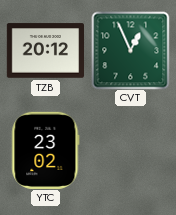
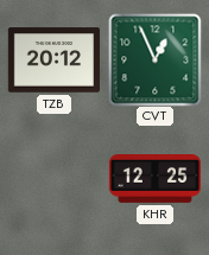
YTC: 23:02 -> none (46, 150)
KHR: none -> 12:25 (154, 179)
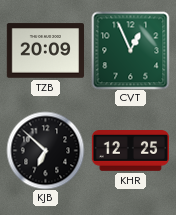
TZB: 20:12 -> 20:09 (45, 51)
KJB: none -> 6:52 (45, 150)
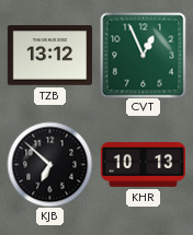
TZB: 20:09 -> 13:12 (49, 56)
KHR: 12:25 -> 10:13 (143, 165)
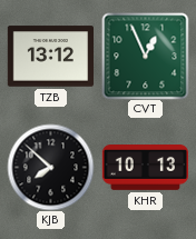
KJB: 6:52 -> 7:52 (50, 167)
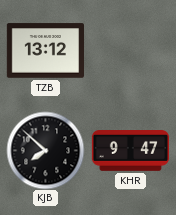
CVT: 12:56 -> none (145, 56)
KHR: 10:13 -> 9:47 (130, 151)
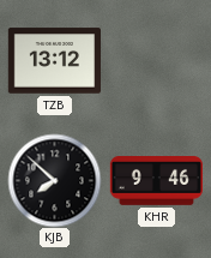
KHR: 9:47 -> 9:46 (156, 181)
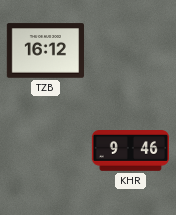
TZB: 13:12 -> 16:12 (45, 51)
KJB: 7:52 -> none (54, 180)
